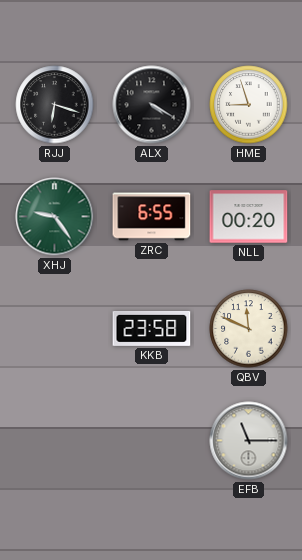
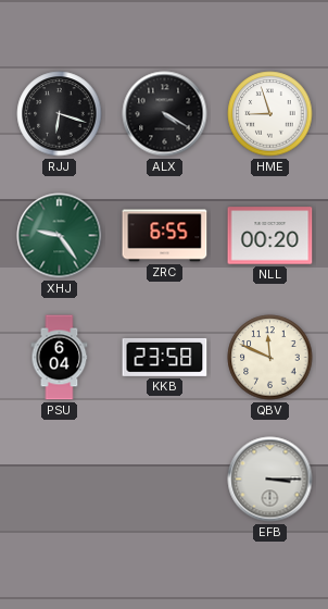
PSU: none -> 6:04 (60, 358)
EFB: 11:15 -> 3:15 (270, 480)
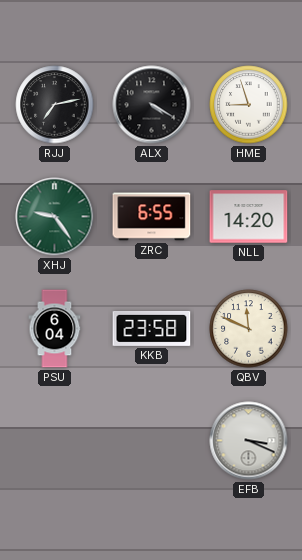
RJJ: 6:18 -> 7:13 (55, 105)
NLL: 00:20 -> 14:20 (249, 217)
EFB: 3:15 -> 3:19 (249, 441)
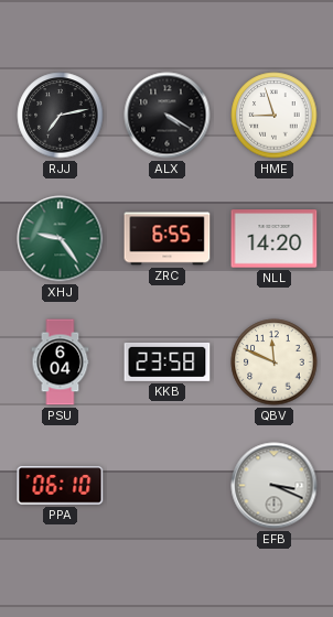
PPA: none -> 06:10 (61, 486)
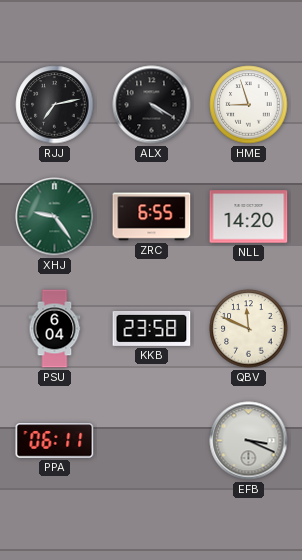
PPA: 06:10 -> 06:11 (55, 441)
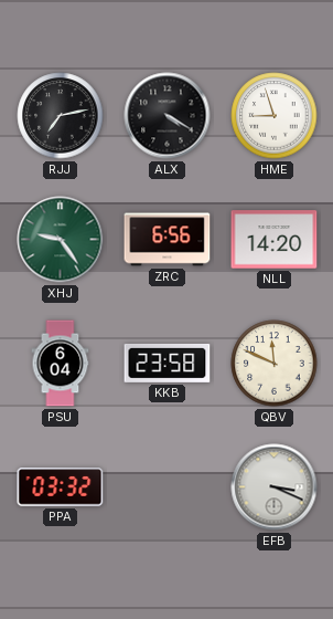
ZRC: 6:55 -> 6:56 (168, 240)
PPA: 06:11 -> 03:32 (61, 487)
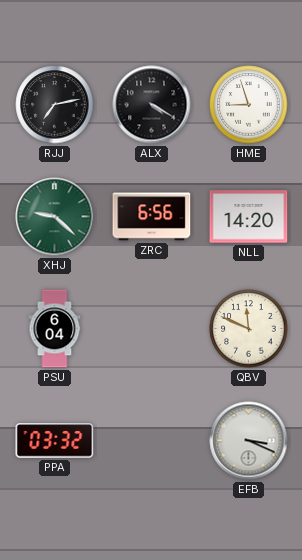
XHJ: 9:24 -> 9:22 (55, 217)
KKB: 23:58 -> none (168, 363)
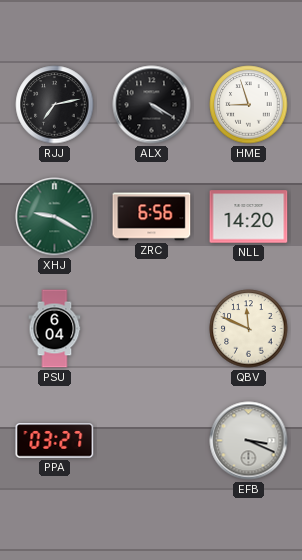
XHJ: 9:22 -> 9:20 (55, 217)
PPA: 03:32 -> 03:27 (55, 441)
